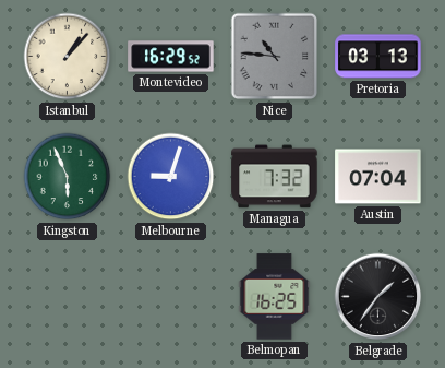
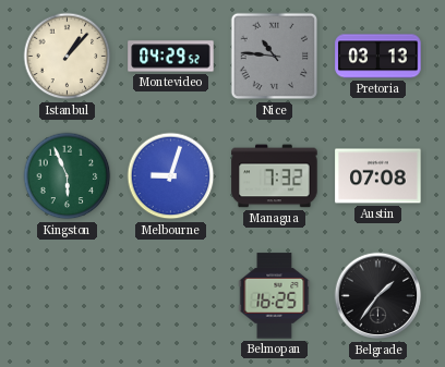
Montevideo: 16:29 -> 04:29 (171, 57)
Austin: 07:04 -> 07:08 (378, 176)
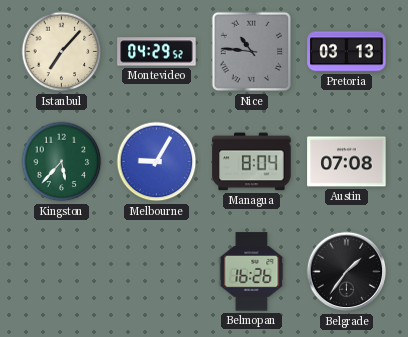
Istanbul: 1:07 -> 7:07 (62, 52)
Kingston: 5:56 -> 5:37 (62, 162)
Melbourne: 9:03 -> 9:05 (157, 162)
Managua: 7:32 -> 8:04 (252, 162)
Belmopan: 16:25 -> 16:26 (252, 272)
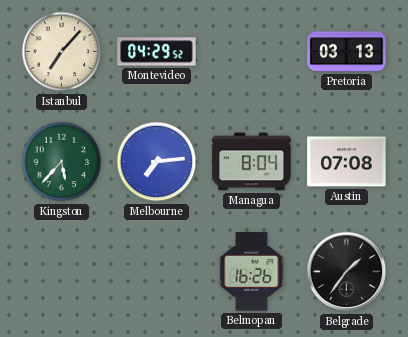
Nice: 10:46 -> none (252, 52)
Melbourne: 9:05 -> 7:14 (157, 162)
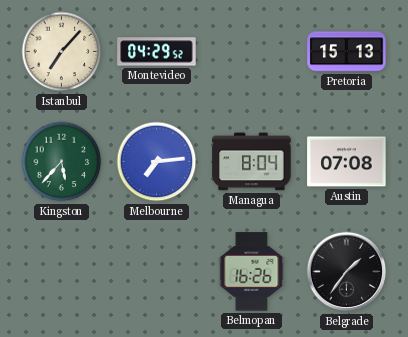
Pretoria: 03:13 -> 15:13 (347, 52)
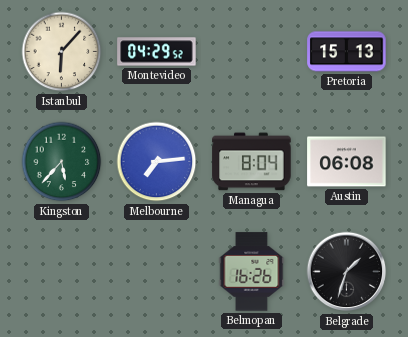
Istanbul: 7:07 -> 6:07 (62, 52)
Austin: 07:08 -> 06:08 (347, 162)
Belgrade: 1:36 -> 1:33 (347, 272)
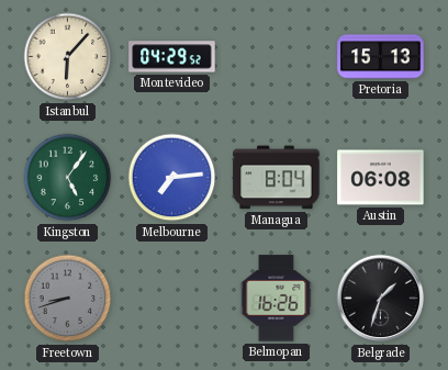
Kingston: 5:37 -> 5:06 (68, 178)
Freetown: none -> 8:42 (68, 299)
